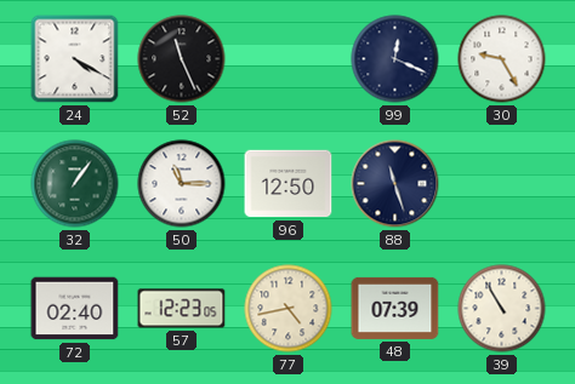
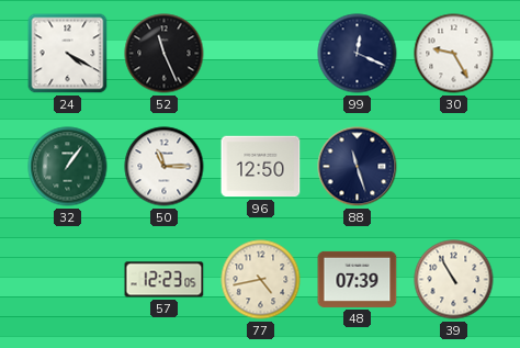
72: 02:40 -> none (75, 309)
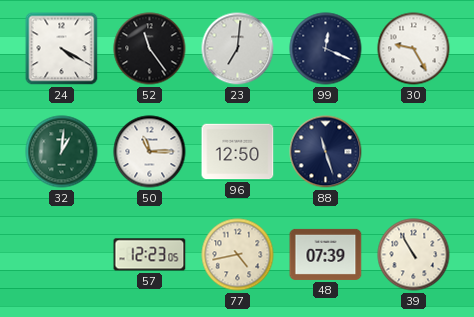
52: 11:26 -> 11:24 (150, 49)
23: none -> 7:01 (238, 49)
32: 1:06 -> 1:01 (62, 152)
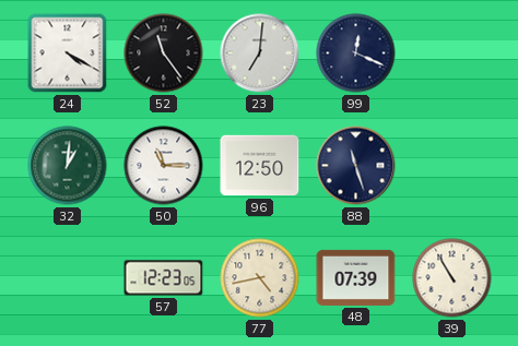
30: 9:25 -> none (414, 49)
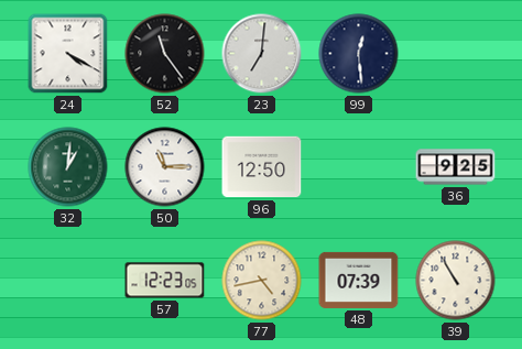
99: 12:19 -> 12:29 (359, 54)
88: 11:27 -> none (356, 166)
36: none -> 9:25 (456, 167)
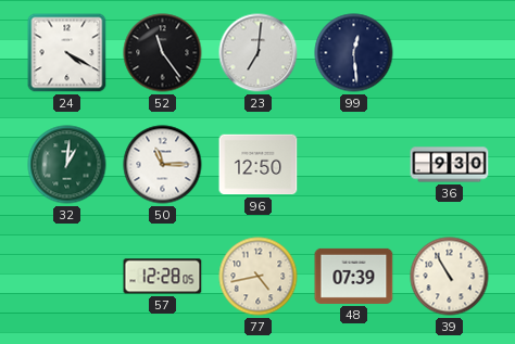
36: 9:25 -> 9:30 (450, 165)
57: 12:23 -> 12:28 (163, 277)
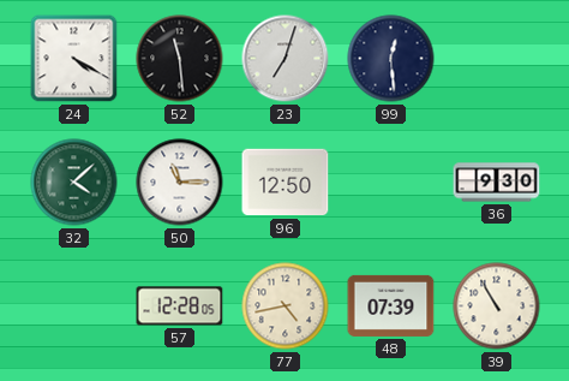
52: 11:24 -> 11:29 (180, 59)
23: 7:01 -> 7:03 (286, 59)
32: 1:01 -> 4:08 (74, 183)
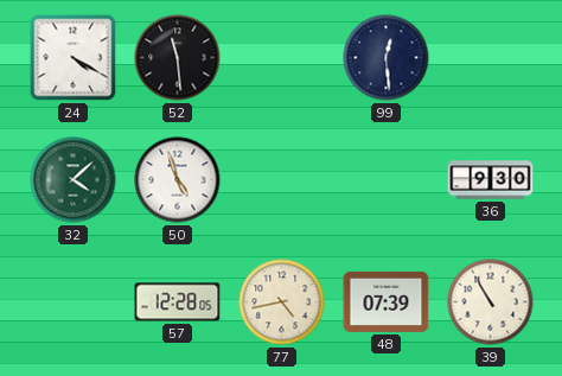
23: 7:03 -> none (286, 59)
50: 11:15 -> 4:57 (178, 180)
96: 12:50 -> none (286, 183)
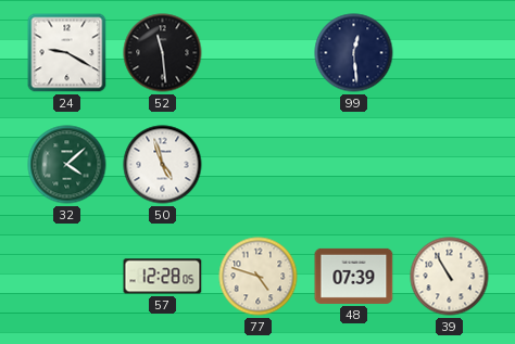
24: 4:20 -> 9:20 (67, 53)
36: 9:30 -> none (491, 180)
77: 4:43 -> 4:48 (259, 277)
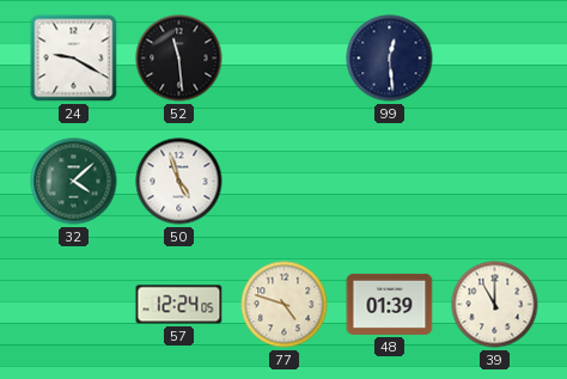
57: 12:28 -> 12:24 (179, 305)
48: 07:39 -> 01:39 (390, 304)
39: 10:55 -> 11:00 (495, 305)
